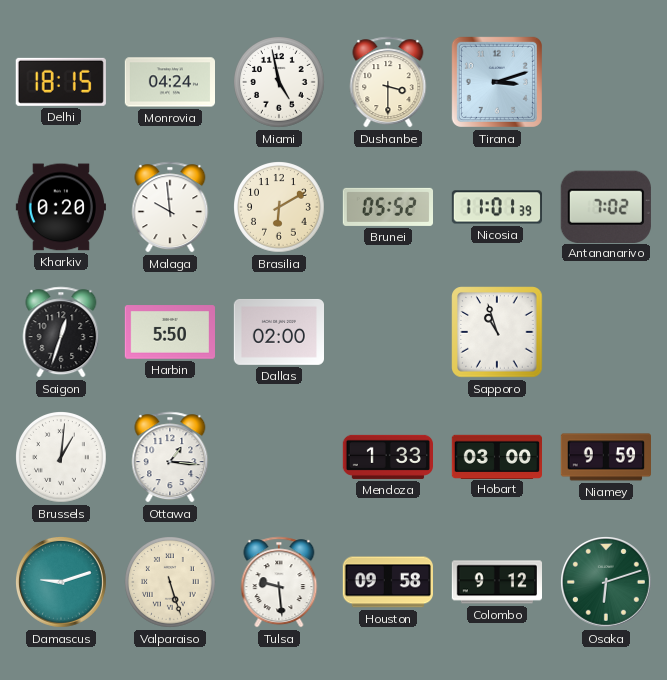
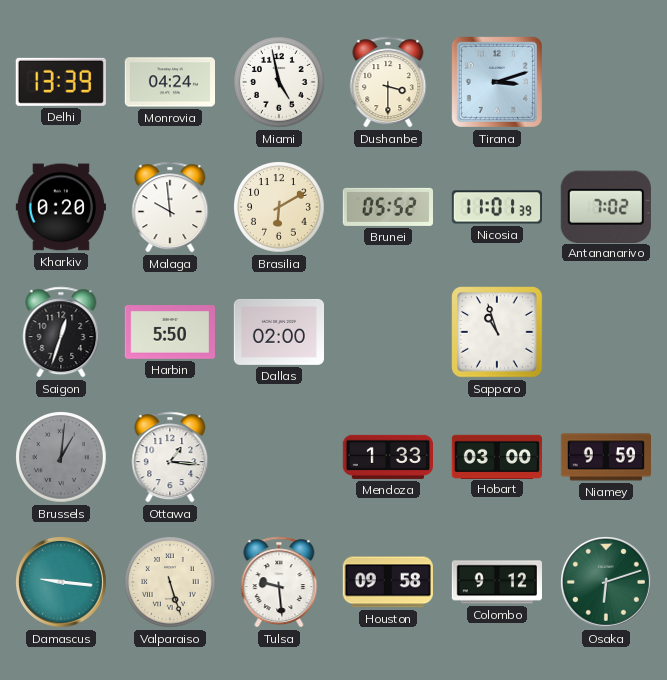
Delhi: 18:15 -> 13:39 (61, 82)
Brussels dial: white -> grey (62, 458)
Damascus: 9:12 -> 9:16 (62, 583)
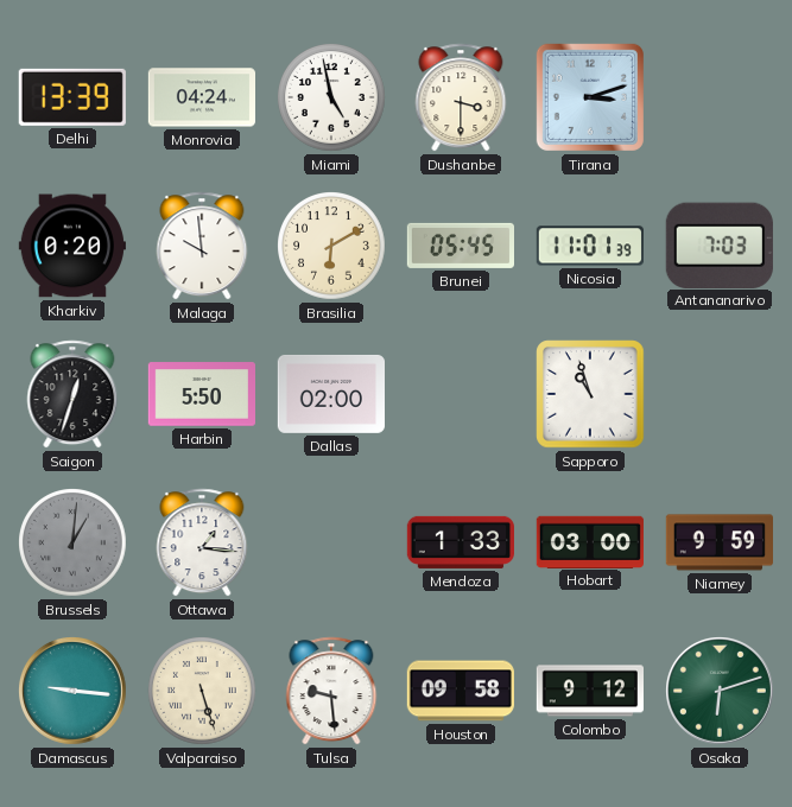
Brunei: 05:52 -> 05:45 (460, 246)
Antananarivo: 7:02 -> 7:03 (720, 244)
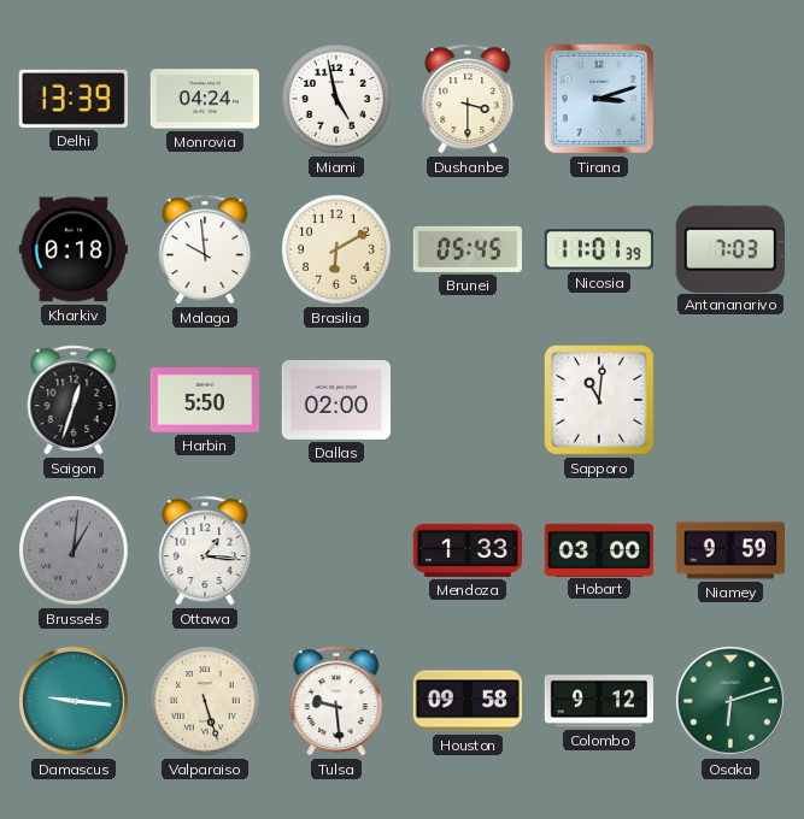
Kharkiv: 0:20 -> 0:18 (74, 249)
Sapporo: 10:57 -> 11:01 (599, 400)
